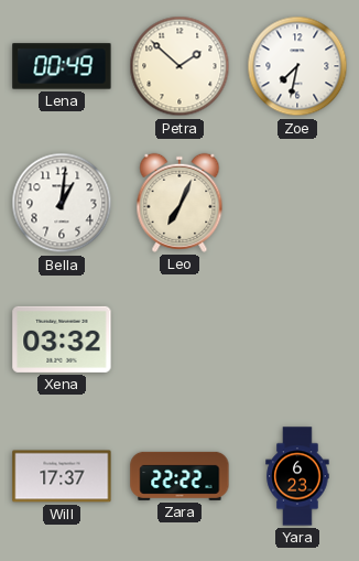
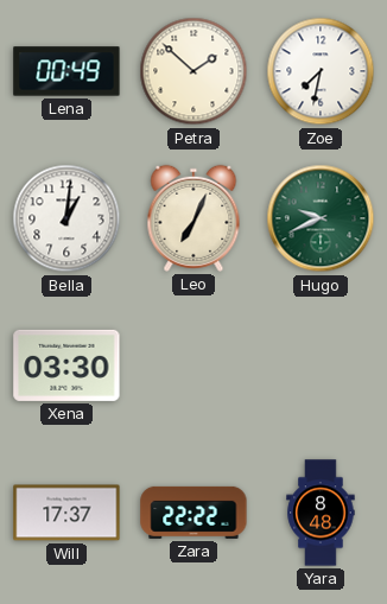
Hugo: none -> 9:41 (321, 218)
Xena: 03:32 -> 03:30 (66, 365)
Yara: 6:23 -> 8:48 (321, 513)
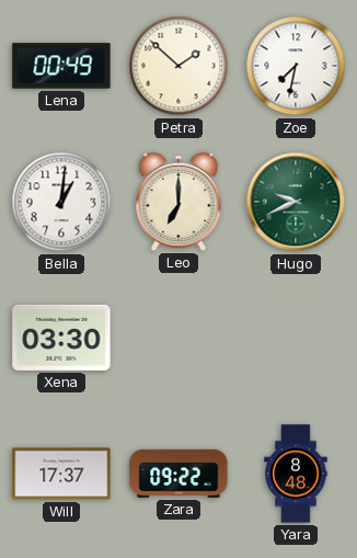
Leo: 7:04 -> 7:00 (178, 202)
Zara: 22:22 -> 09:22 (178, 474)
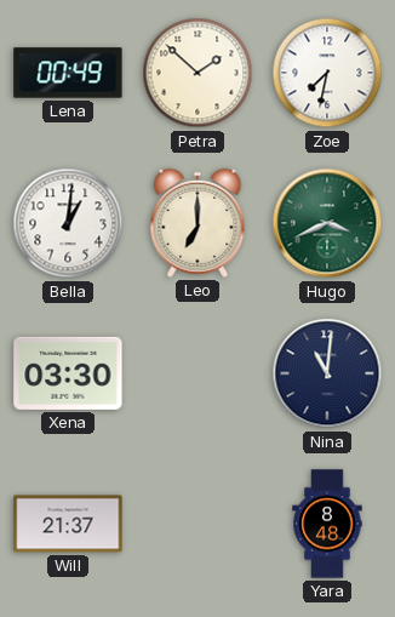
Hugo: 9:41 -> 3:41 (327, 223)
Nina: none -> 11:01 (327, 373)
Will: 17:37 -> 21:37 (68, 524)
Zara: 09:22 -> none (178, 474)
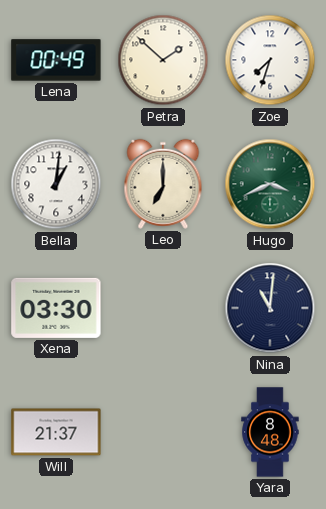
Zoe: 7:32 -> 7:33 (270, 60)
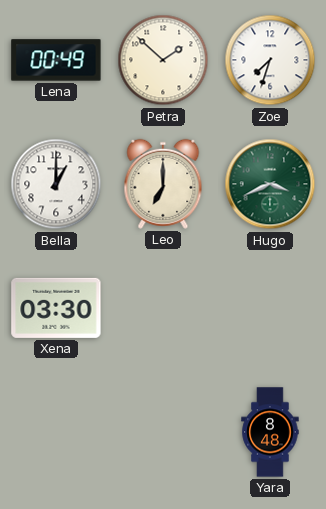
Bella: 1:01 -> 1:00 (56, 184)
Nina: 11:01 -> none (270, 308)
Will: 21:37 -> none (56, 432)
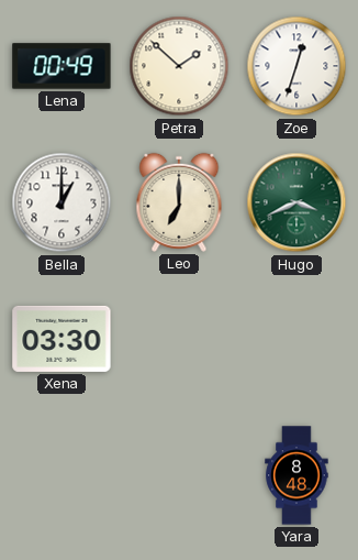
Zoe: 7:33 -> 12:33 (297, 66)
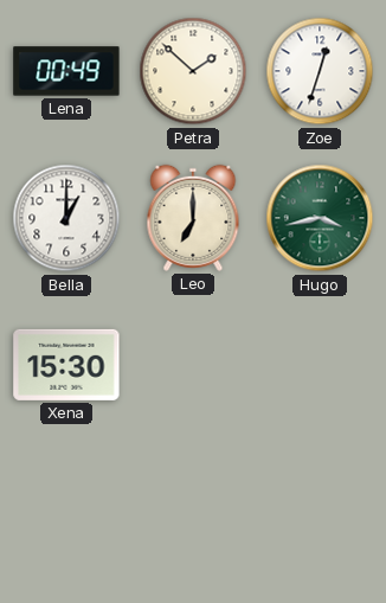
Hugo: 3:41 -> 3:43 (320, 218)
Xena: 03:30 -> 15:30 (66, 365)
Yara: 8:48 -> none (297, 475)
